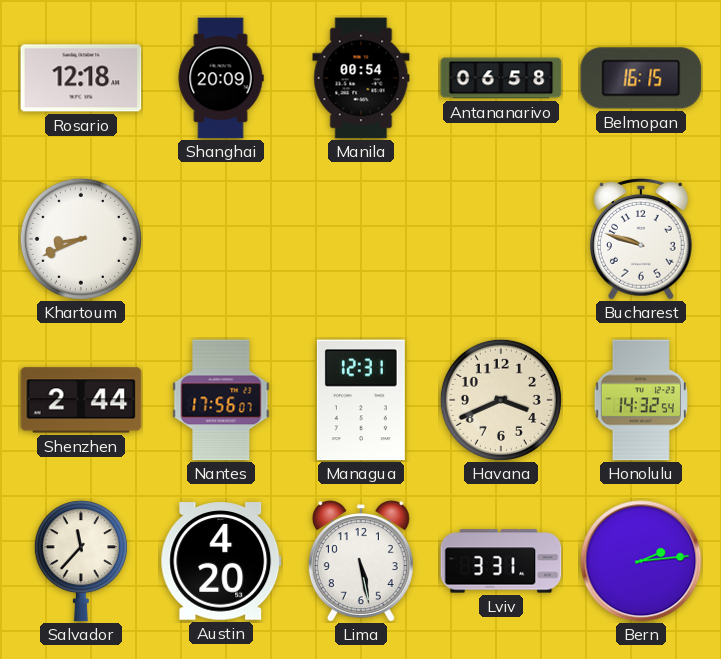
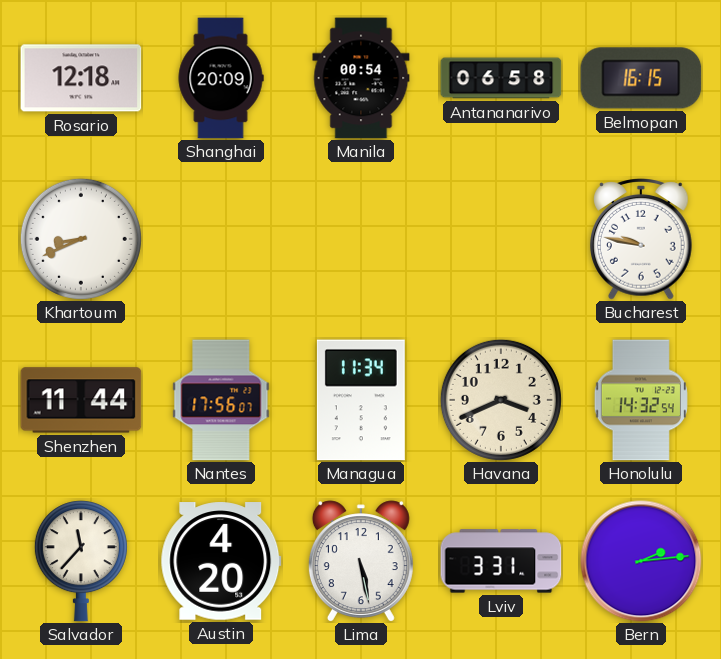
Bucharest: 9:48 -> 9:47 (642, 239)
Shenzhen: 2:44 -> 11:44 (81, 400)
Managua: 12:31 -> 11:34 (361, 400)
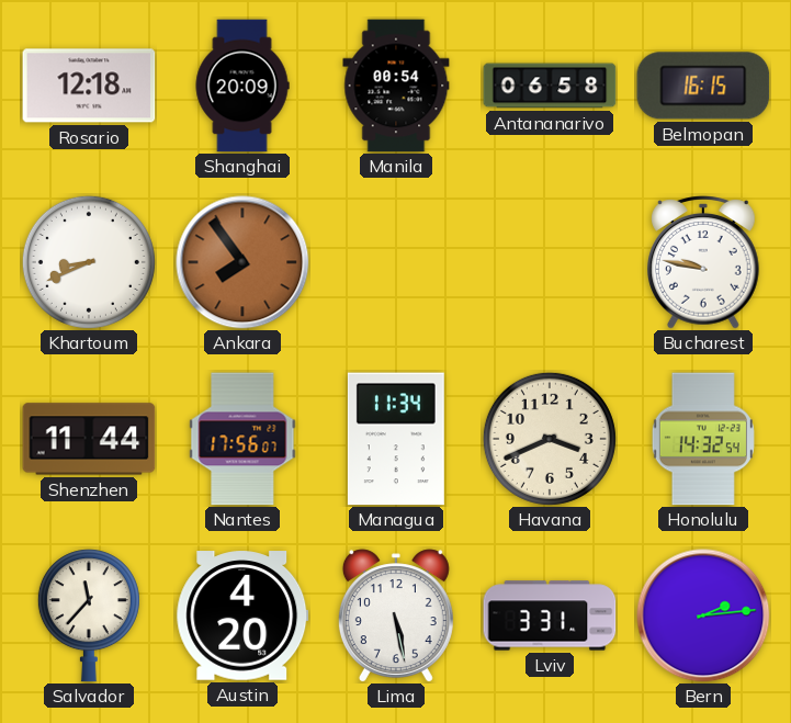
Ankara: none -> 7:54 (242, 262)
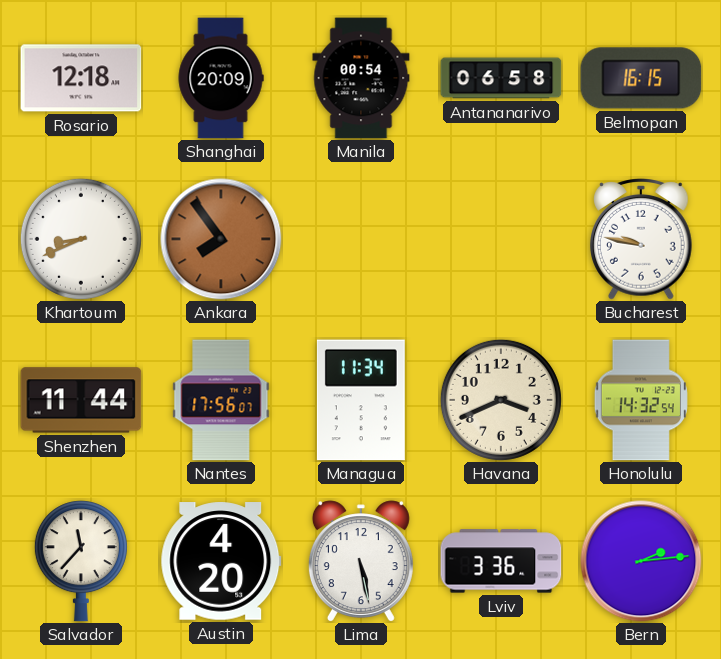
Lviv: 3:31 -> 3:36 (501, 561)
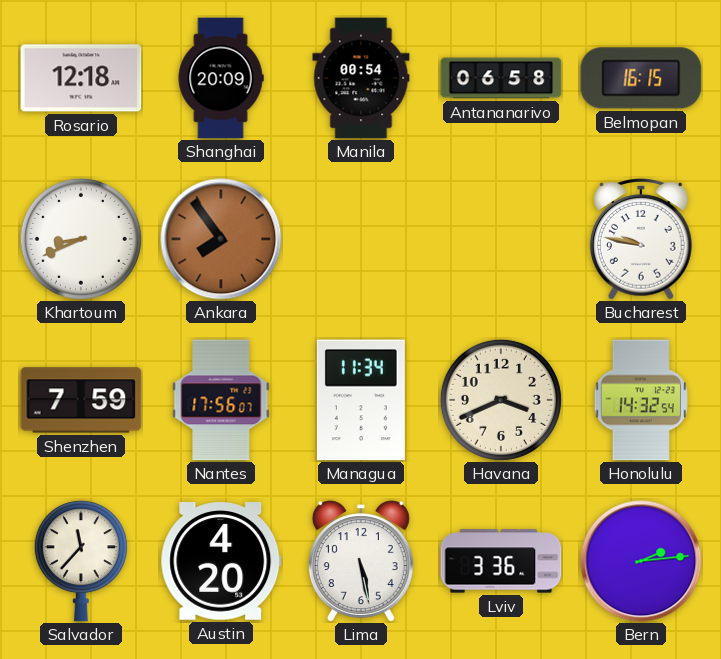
Shenzhen: 11:44 -> 7:59 (81, 400)
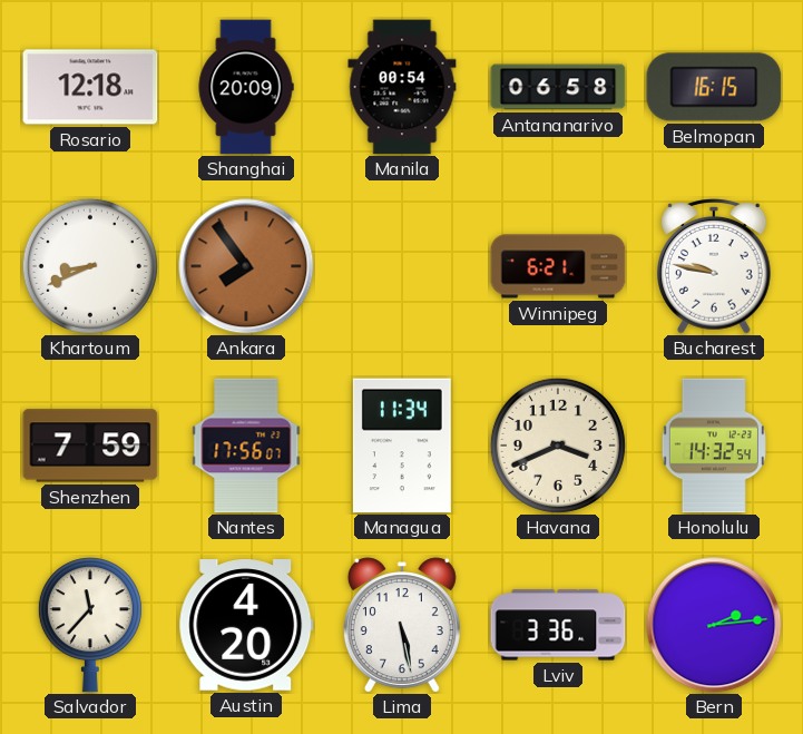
Winnipeg: none -> 6:21 (558, 266)
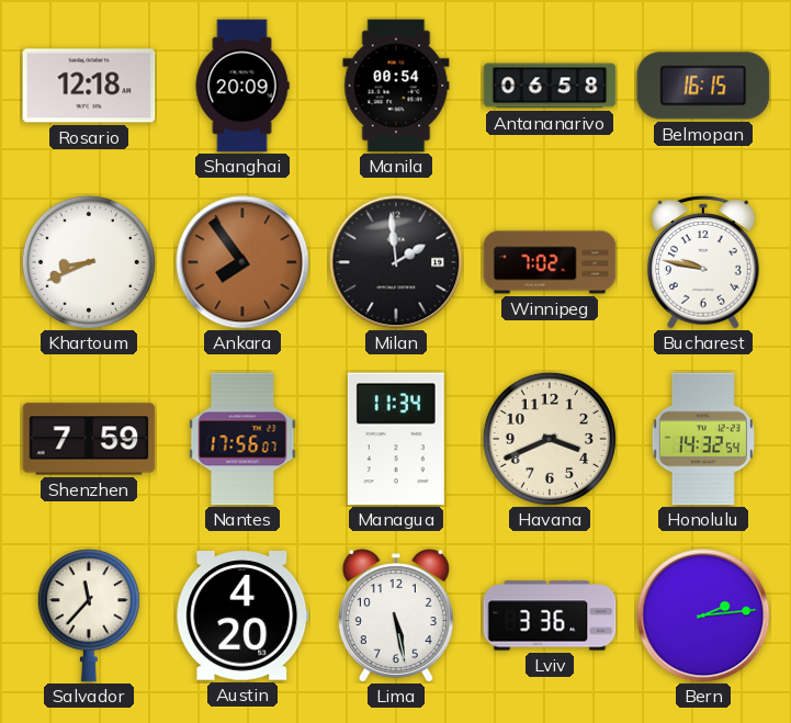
Milan: none -> 1:59 (396, 262)
Winnipeg: 6:21 -> 7:02 (550, 262)
